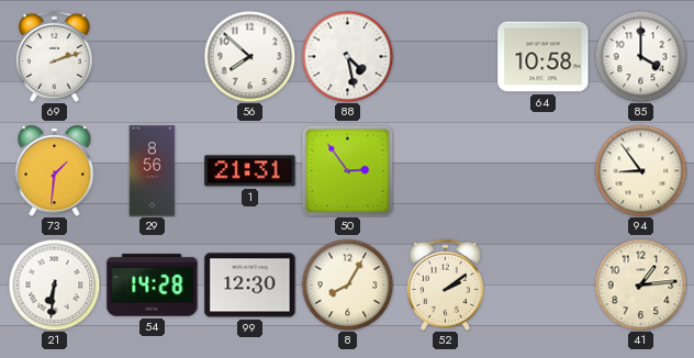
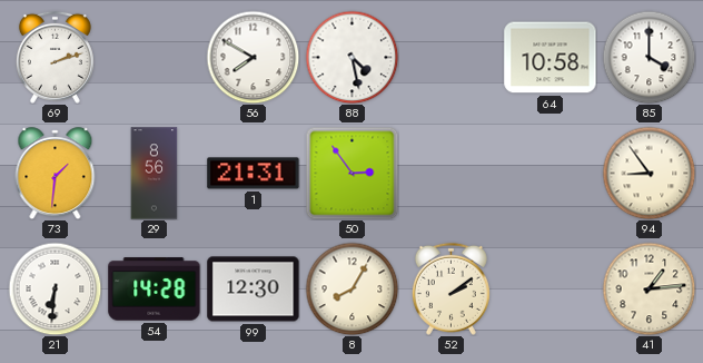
56: 7:52 -> 7:50 (253, 57)
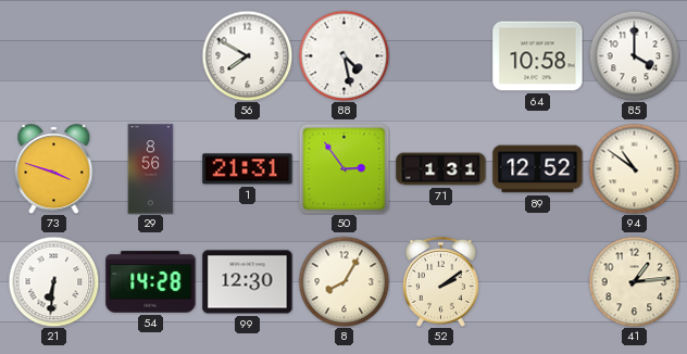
69: 2:12 -> none (55, 57)
73: 1:31 -> 3:48 (54, 169)
71: none -> 1:31 (441, 169)
89: none -> 12:52 (538, 169)
94: 8:54 -> 10:51 (634, 168)
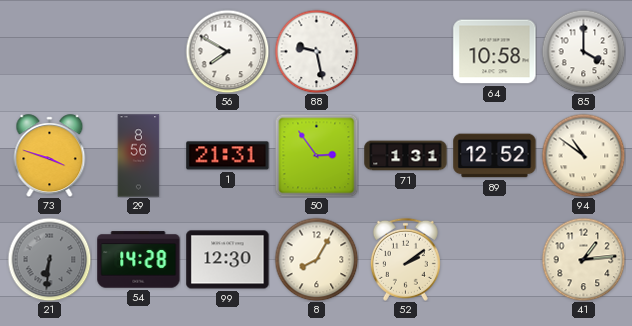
88: 4:28 -> 9:28 (316, 51)
21 dial: white -> grey (49, 259)
